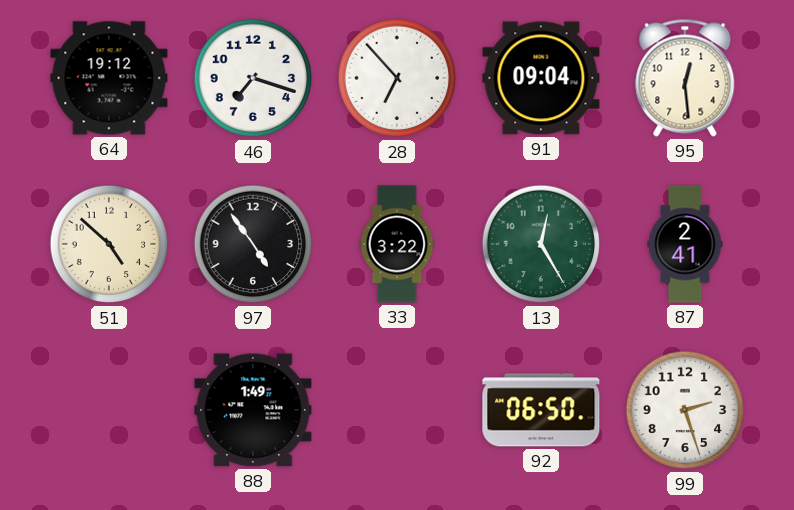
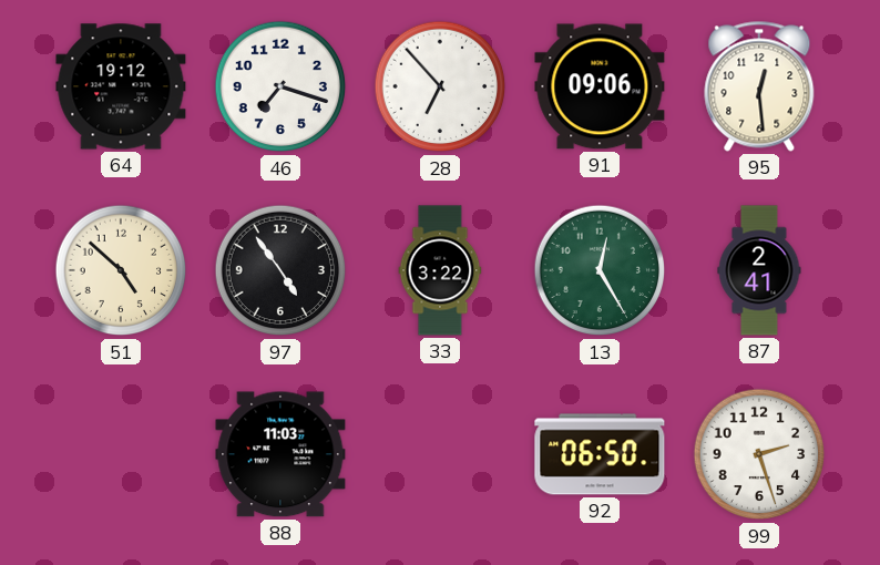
91: 09:04 -> 09:06 (600, 86)
88: 1:49 -> 11:03 (280, 454)
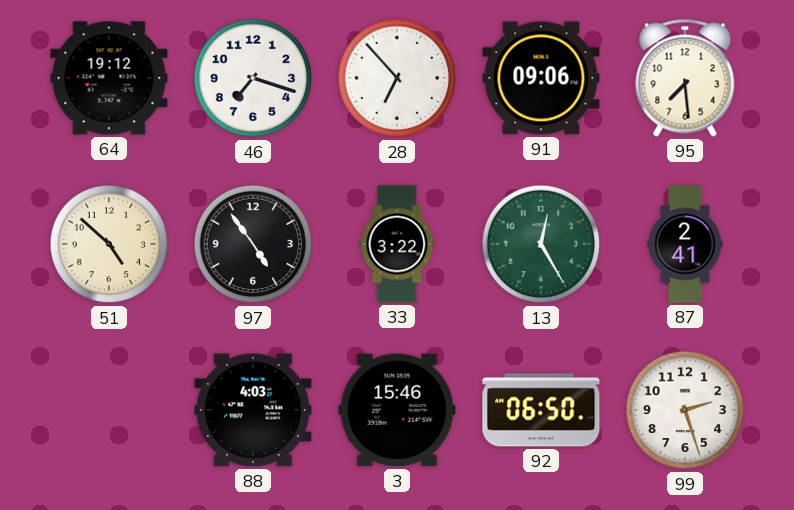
95: 12:29 -> 7:29 (685, 78)
88: 11:03 -> 4:03 (253, 410)
3: none -> 15:46 (397, 410)
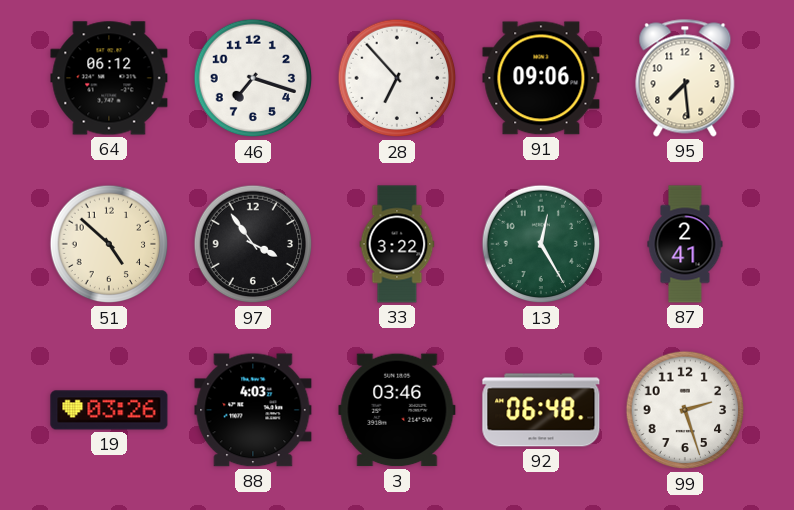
64: 19:12 -> 06:12 (109, 78)
97: 4:54 -> 3:54 (253, 244)
19: none -> 03:26 (109, 410)
3: 15:46 -> 03:46 (397, 410)
92: 06:50 -> 06:48 (541, 410)
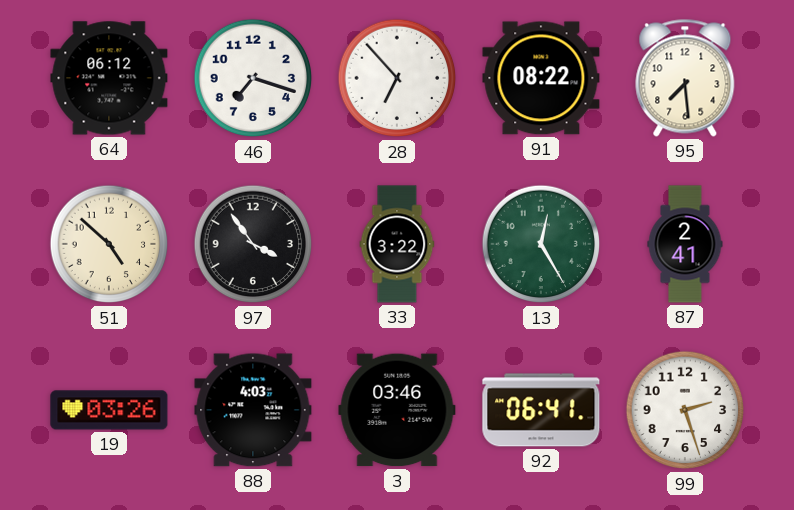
91: 09:06 -> 08:22 (541, 78)
92: 06:48 -> 06:41 (541, 410)
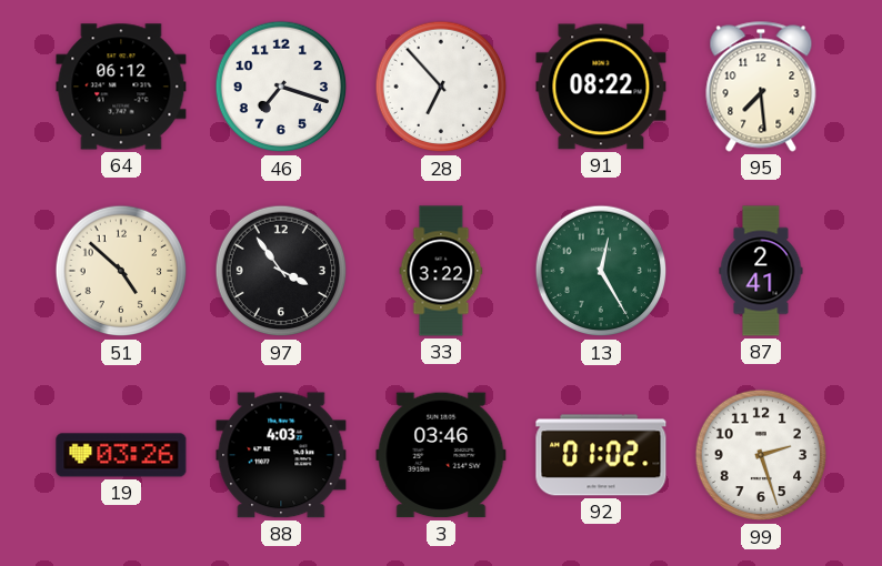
92: 06:41 -> 01:02 (601, 455)
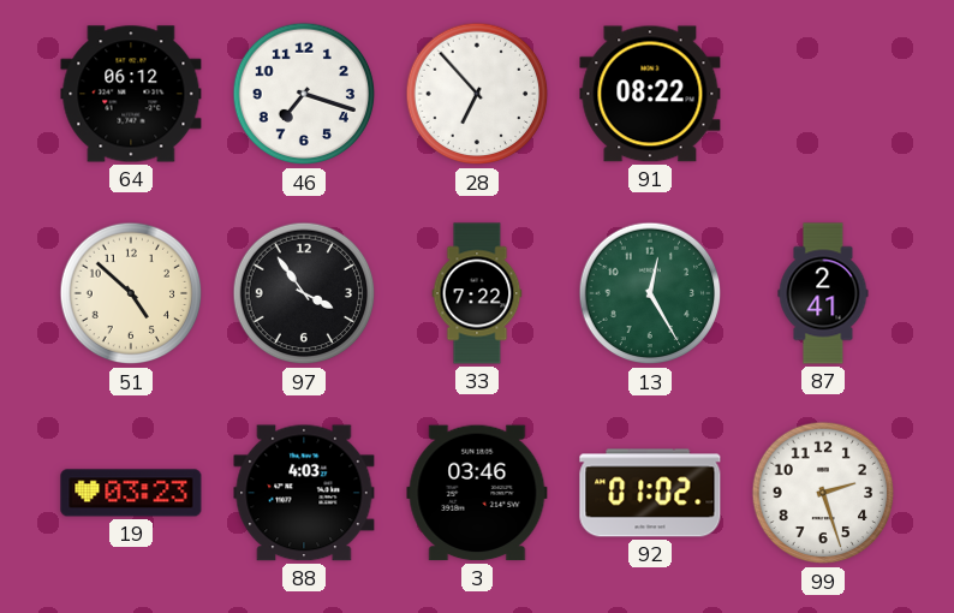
95: 7:29 -> none (761, 87)
33: 3:22 -> 7:22 (477, 293)
19: 03:26 -> 03:23 (131, 493)
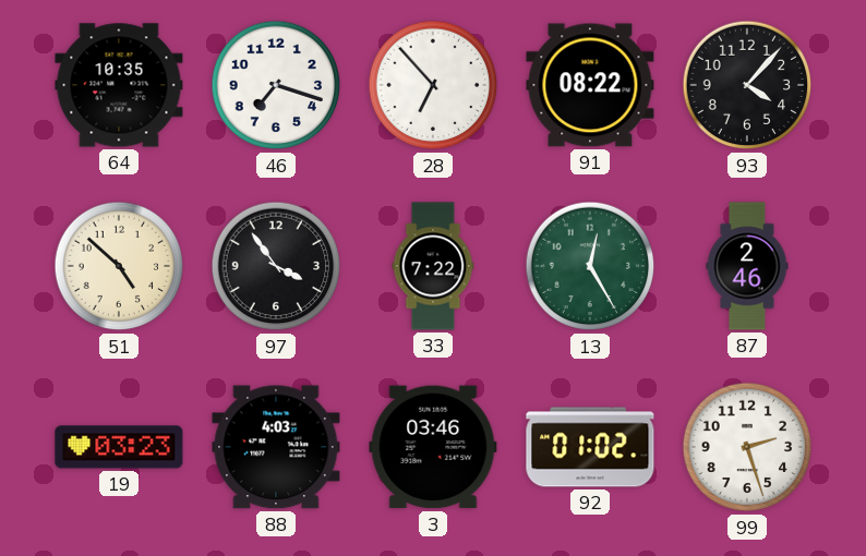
64: 06:12 -> 10:35 (119, 85)
93: none -> 4:07 (747, 85)
87: 2:41 -> 2:46 (747, 266)
